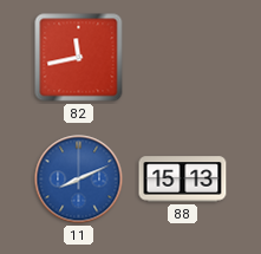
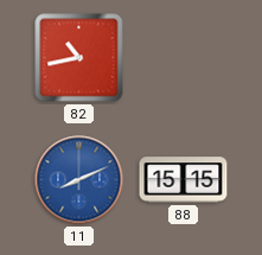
82: 11:43 -> 10:43 (79, 58)
88: 15:13 -> 15:15 (184, 180)
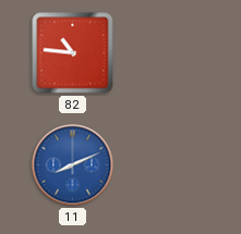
82: 10:43 -> 10:46 (73, 53)
88: 15:15 -> none (184, 180)
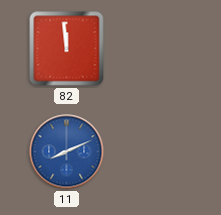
82: 10:46 -> 11:59 (67, 49)
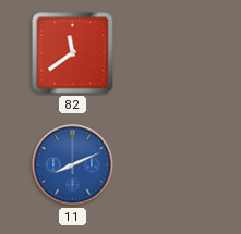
82: 11:59 -> 11:39 (73, 53)
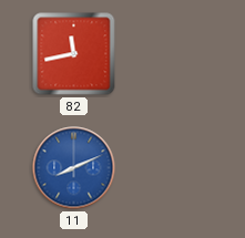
82: 11:39 -> 11:43 (74, 54)
